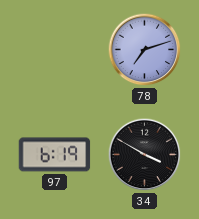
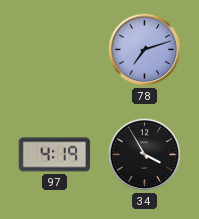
97: 6:19 -> 4:19 (55, 155)
34: 3:50 -> 3:55 (145, 155)
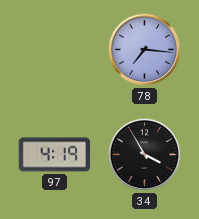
78: 7:12 -> 7:16 (145, 50)
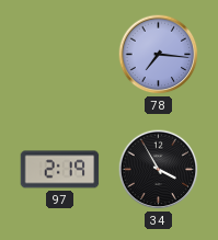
97: 4:19 -> 2:19 (60, 170)
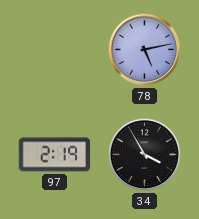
78: 7:16 -> 5:13 (145, 50)
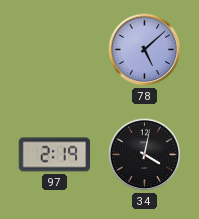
78: 5:13 -> 5:08 (145, 50)
34: 3:55 -> 4:02 (145, 155)
